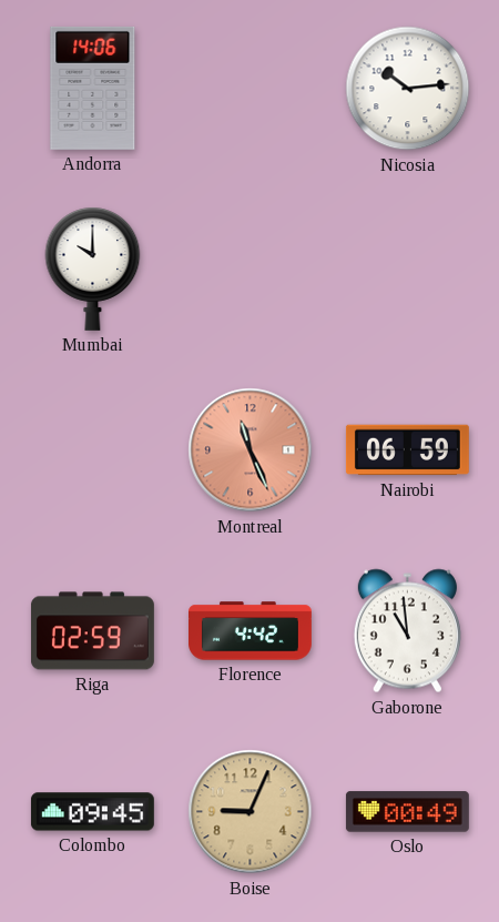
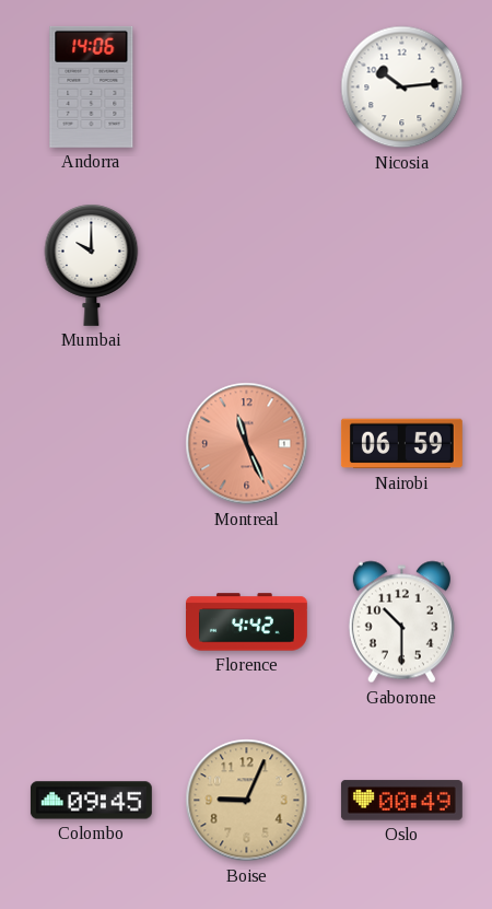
Riga: 02:59 -> none (92, 631)
Gaborone: 10:59 -> 10:30 (401, 622)
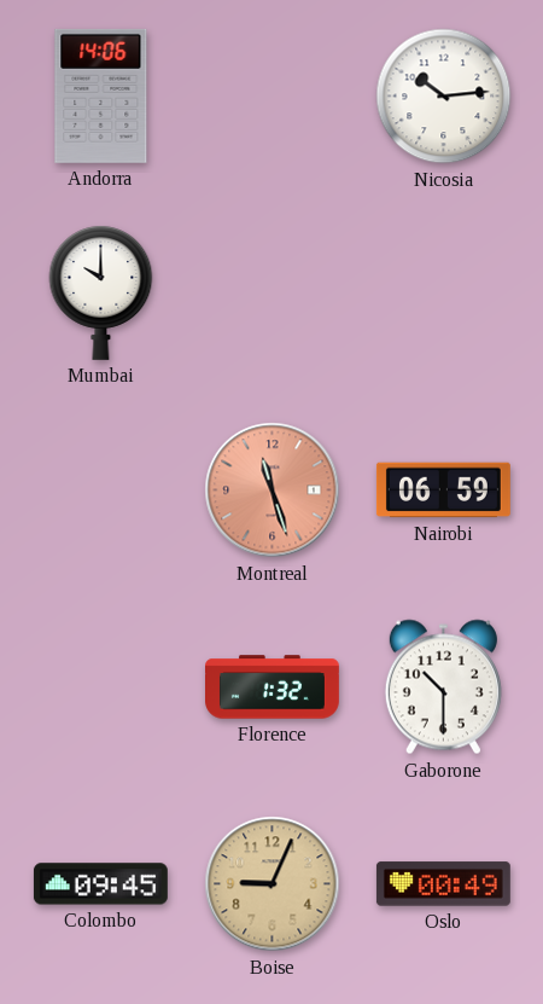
Montreal: 11:26 -> 11:27 (273, 491)
Florence: 4:42 -> 1:32 (273, 687)
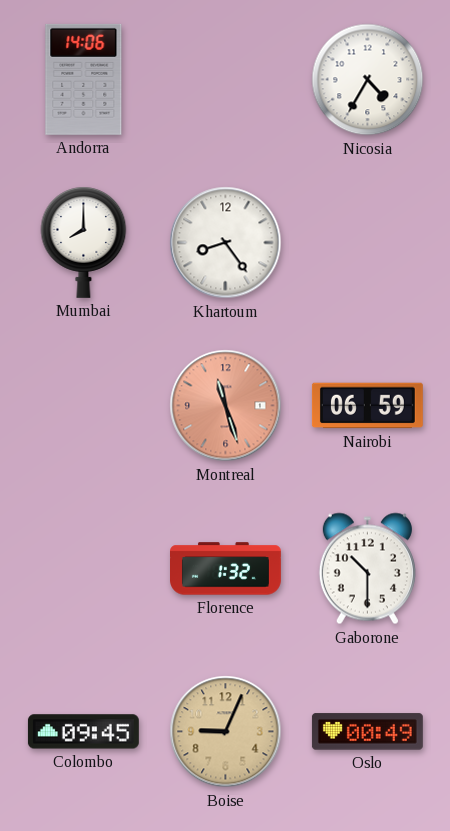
Nicosia: 10:14 -> 4:35 (368, 80)
Mumbai: 10:00 -> 8:00 (84, 242)
Khartoum: none -> 8:24 (226, 243)
